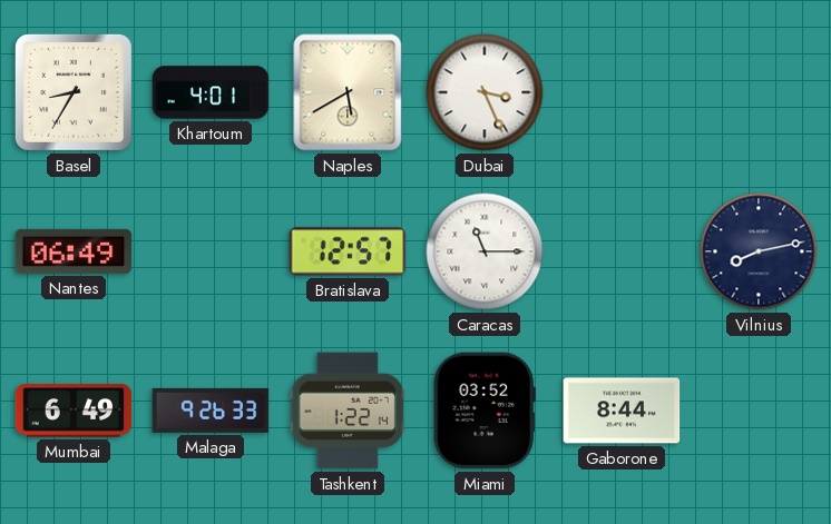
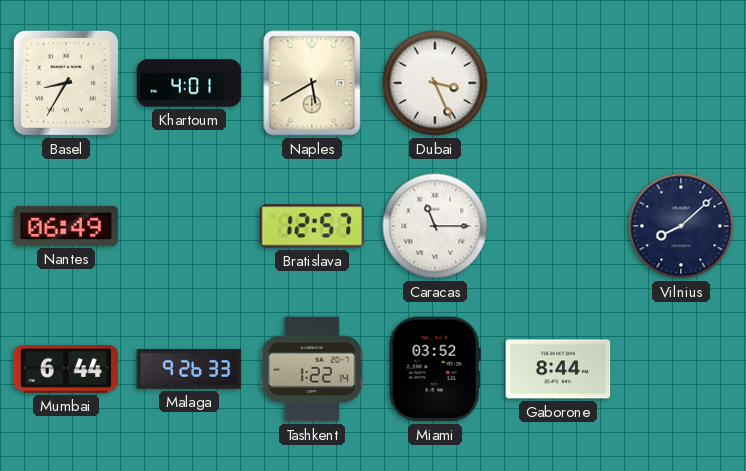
Vilnius: 8:13 -> 8:08 (681, 226)
Mumbai: 6:49 -> 6:44 (66, 370)
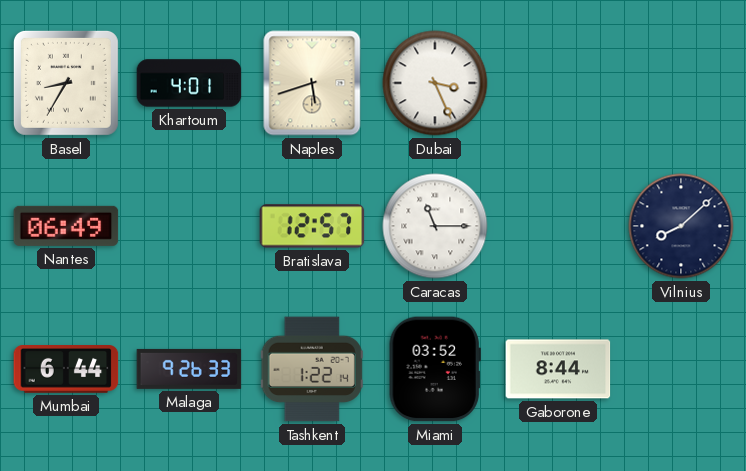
Naples: 5:40 -> 5:42 (312, 83)
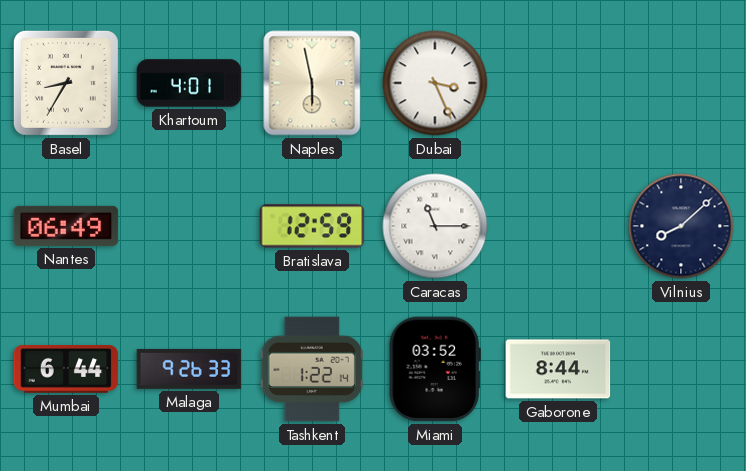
Naples: 5:42 -> 5:58 (312, 83)
Bratislava: 12:57 -> 12:59 (312, 226)
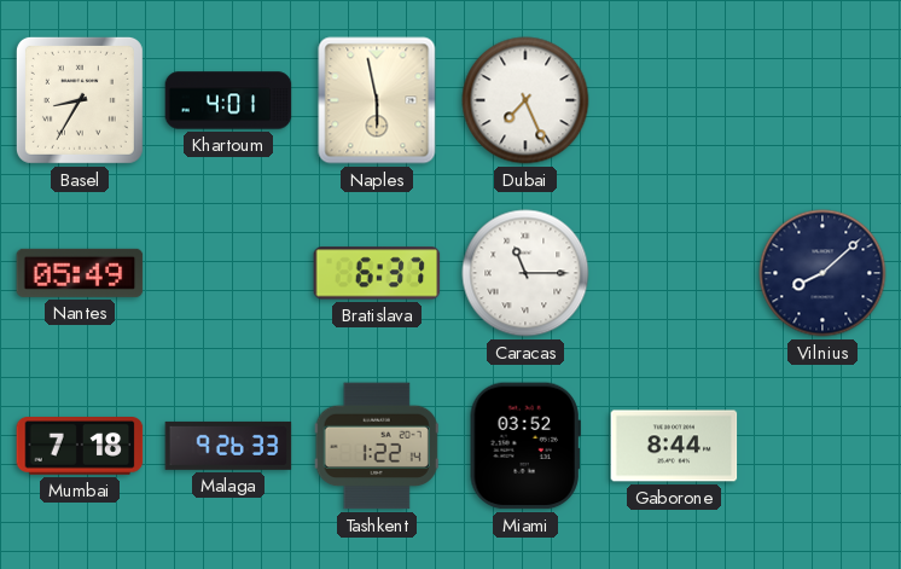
Dubai: 3:26 -> 7:26 (525, 100)
Nantes: 06:49 -> 05:49 (80, 273)
Bratislava: 12:59 -> 6:37 (377, 273)
Mumbai: 6:44 -> 7:18 (80, 447)
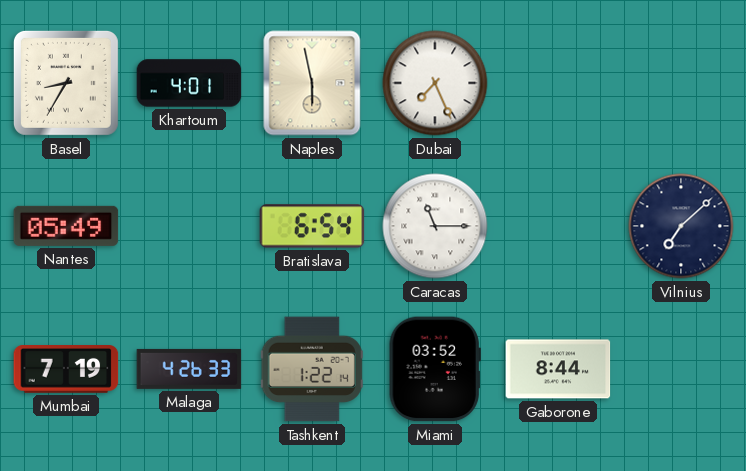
Bratislava: 6:37 -> 6:54 (312, 226)
Vilnius: 8:08 -> 7:08 (681, 226)
Mumbai: 7:18 -> 7:19 (66, 370)
Malaga: 9:26 -> 4:26 (189, 369)
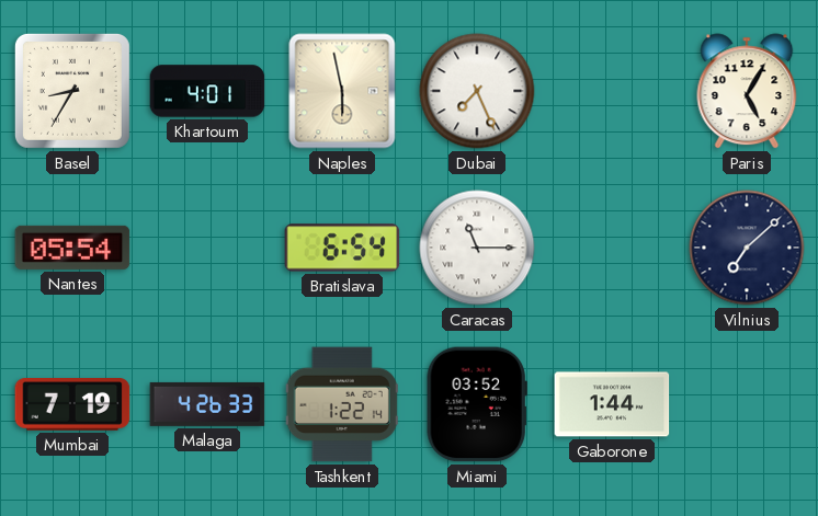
Paris: none -> 5:05 (747, 91)
Nantes: 05:49 -> 05:54 (72, 248)
Gaborone: 8:44 -> 1:44 (612, 404)
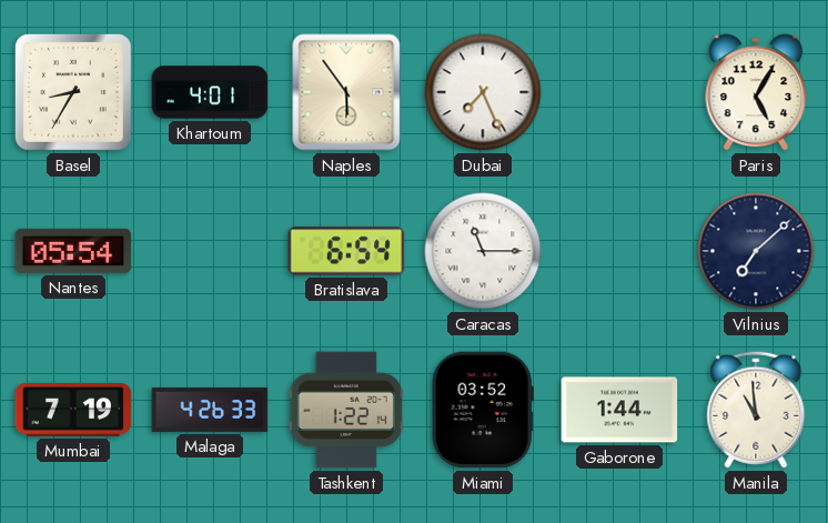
Naples: 5:58 -> 5:54 (346, 92)
Manila: none -> 10:59 (756, 410)
